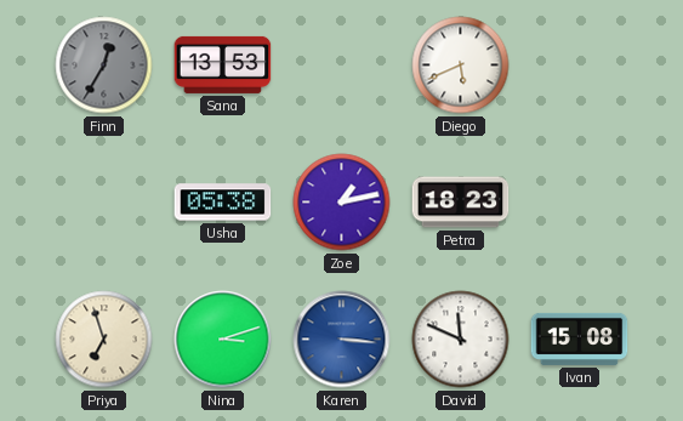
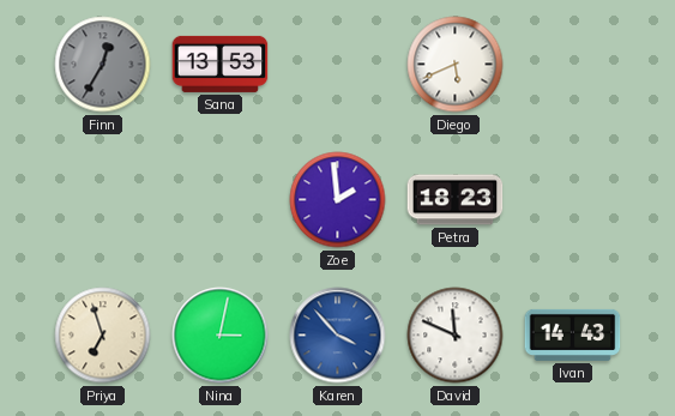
Usha: 05:38 -> none (223, 203)
Zoe: 1:13 -> 1:59 (338, 200)
Nina: 3:12 -> 3:02 (221, 336)
Karen: 3:16 -> 3:53 (338, 336)
Ivan: 15:08 -> 14:43 (573, 334)
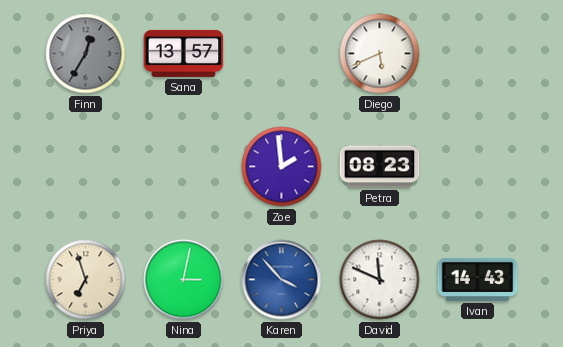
Sana: 13:53 -> 13:57 (184, 53)
Petra: 18:23 -> 08:23 (380, 167)
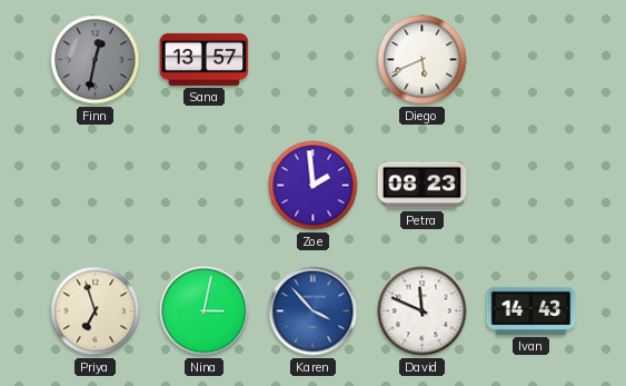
Finn: 12:35 -> 12:32 (96, 60)
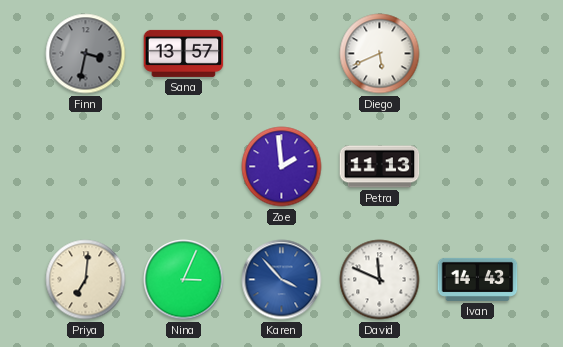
Finn: 12:32 -> 3:32 (86, 54)
Petra: 08:23 -> 11:13 (380, 167)
Priya: 6:57 -> 7:01 (86, 280)
Nina: 3:02 -> 3:04 (184, 280)
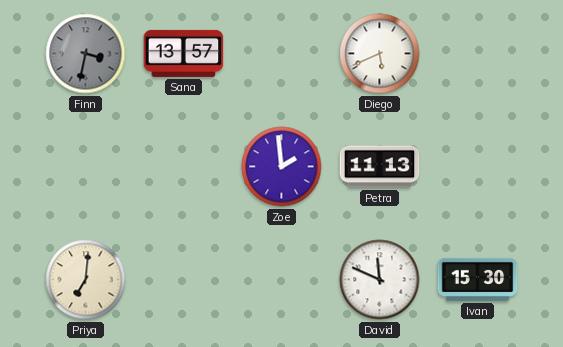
Nina: 3:04 -> none (184, 280)
Karen: 3:53 -> none (282, 280)
Ivan: 14:43 -> 15:30 (478, 279)
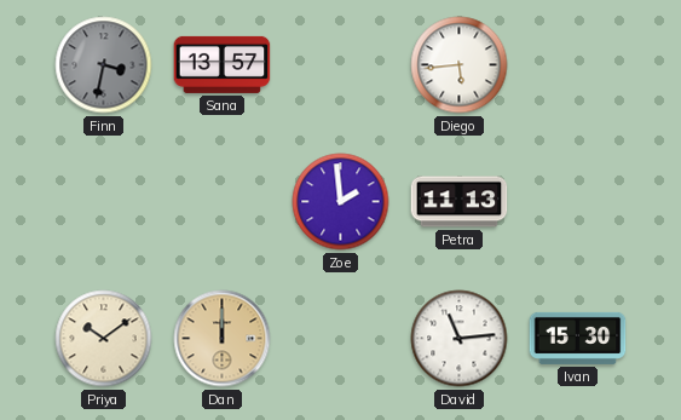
Diego: 5:41 -> 5:44 (460, 65)
Priya: 7:01 -> 10:09 (104, 339)
Dan: none -> 12:00 (223, 339)
David: 11:49 -> 11:14 (460, 339)
